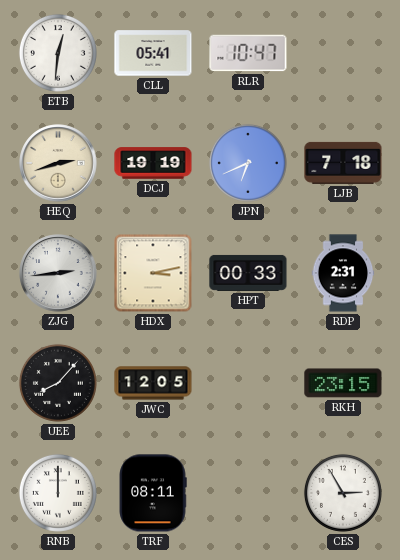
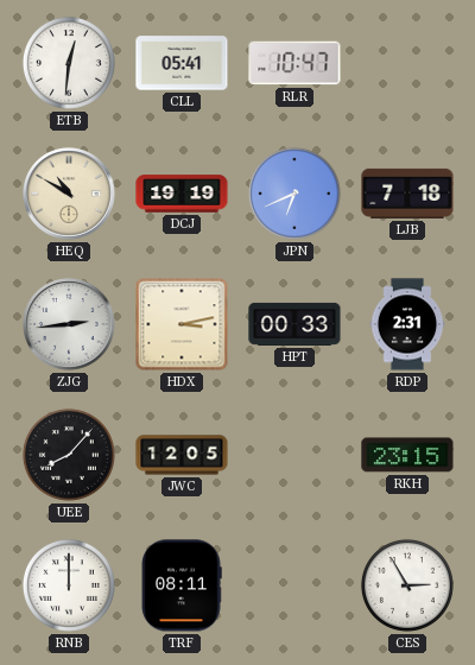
HEQ: 2:42 -> 10:50 (69, 194)
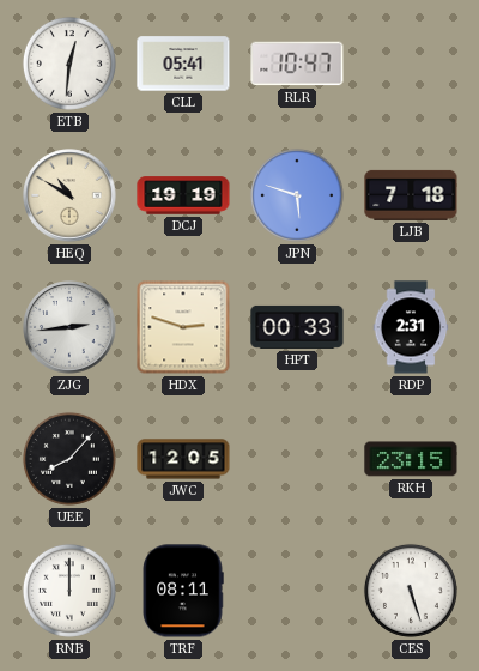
JPN: 6:41 -> 5:48 (297, 195)
HDX: 3:13 -> 2:48 (183, 327)
CES: 2:55 -> 5:27 (411, 591)
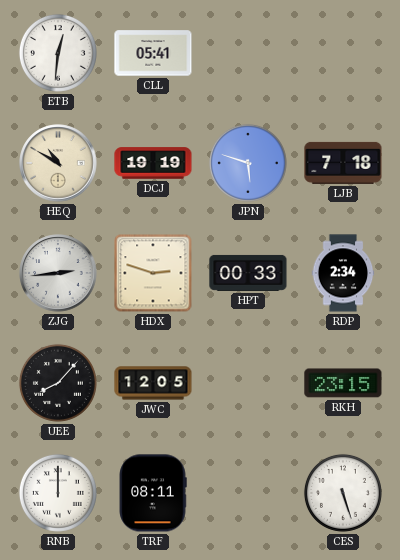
RLR: 10:47 -> none (297, 64)
RDP: 2:31 -> 2:34 (343, 273)
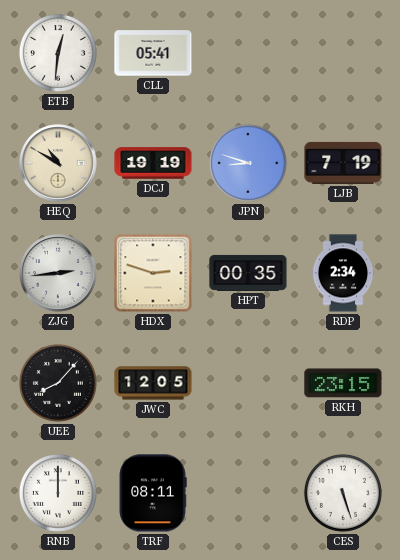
JPN: 5:48 -> 8:48 (248, 163)
LJB: 7:18 -> 7:19 (343, 163)
HPT: 00:33 -> 00:35 (248, 273)
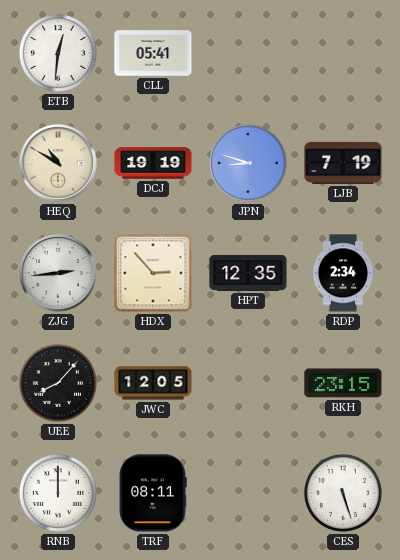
HDX: 2:48 -> 2:53 (153, 273)
HPT: 00:35 -> 12:35 (248, 273)
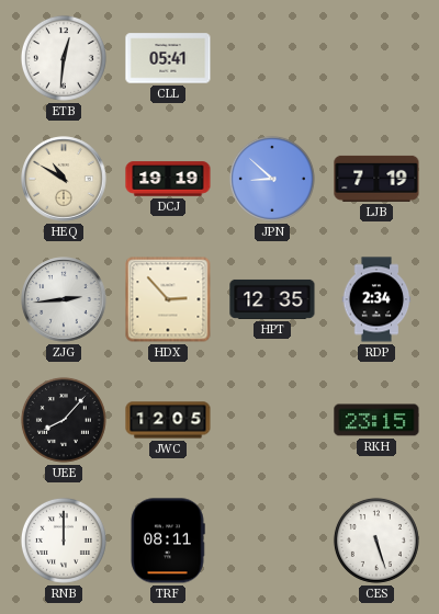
JPN: 8:48 -> 8:52 (272, 179)
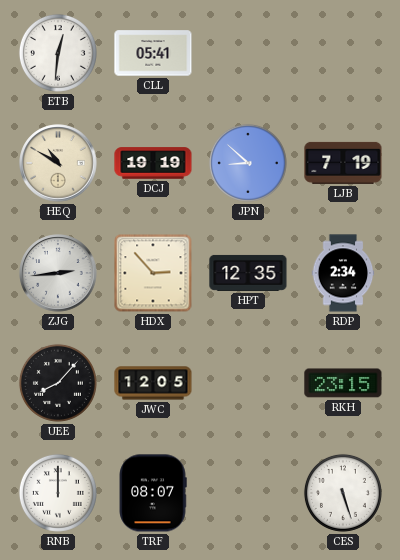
TRF: 08:11 -> 08:07 (153, 493)
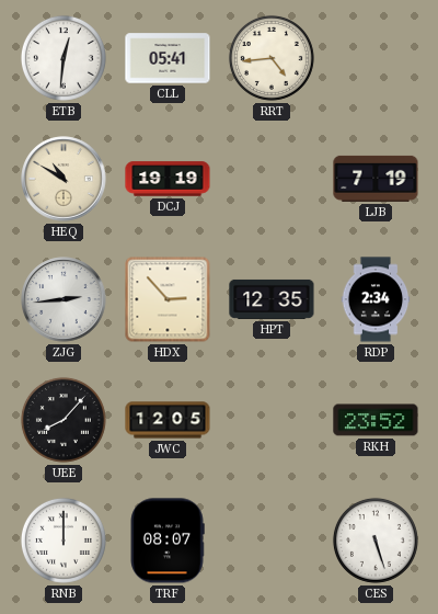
RRT: none -> 4:44 (272, 58)
JPN: 8:52 -> none (248, 163)
RKH: 23:15 -> 23:52 (376, 420)
